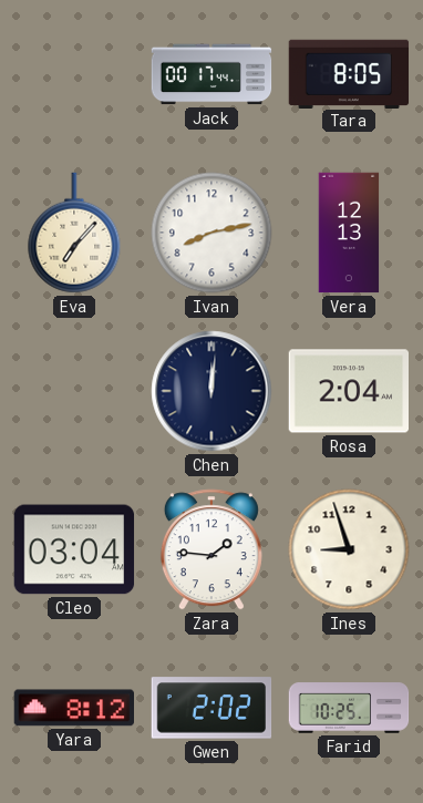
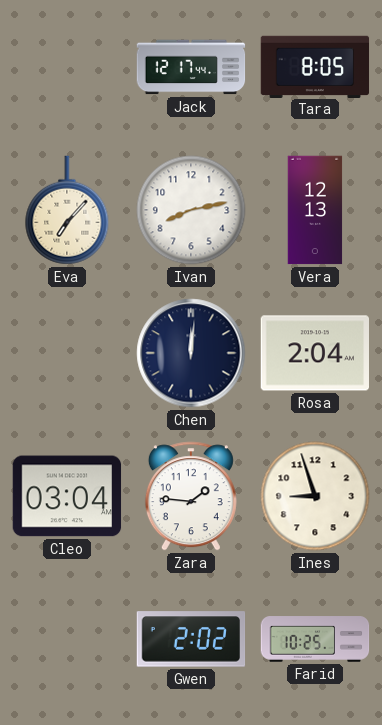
Jack: 00:17 -> 12:17 (191, 67)
Yara: 8:12 -> none (74, 708)
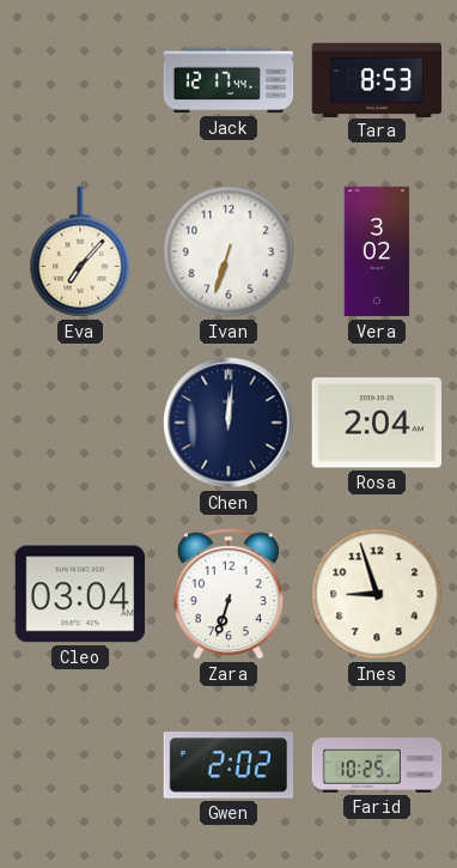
Tara: 8:05 -> 8:53 (377, 79)
Ivan: 8:13 -> 6:33 (228, 251)
Vera: 12:13 -> 3:02 (377, 251)
Zara: 1:46 -> 6:33 (228, 594)
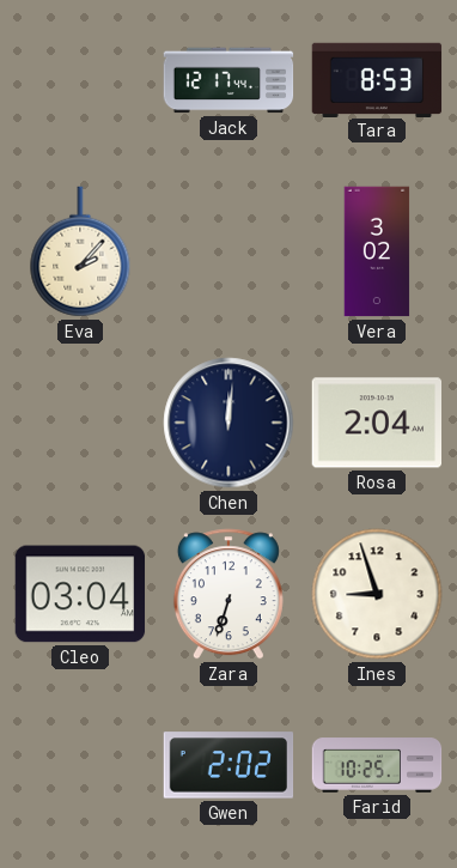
Eva: 7:07 -> 2:07 (80, 251)
Ivan: 6:33 -> none (228, 251)
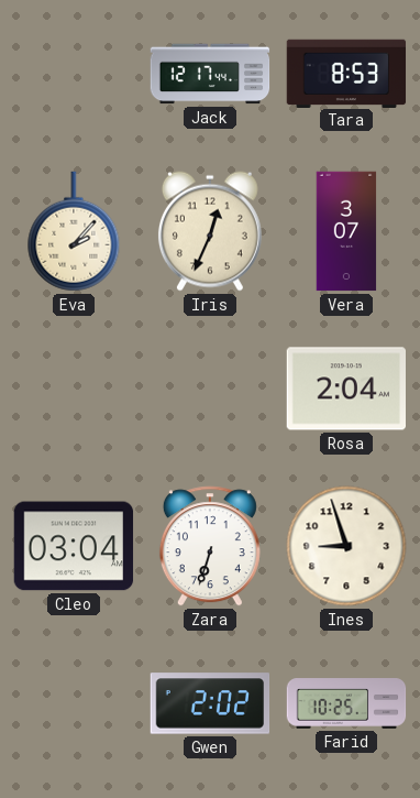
Iris: none -> 12:34 (210, 231)
Vera: 3:02 -> 3:07 (346, 231)
Chen: 12:01 -> none (228, 423)
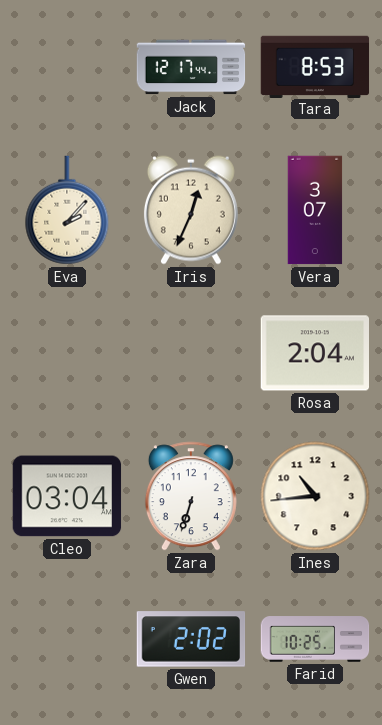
Ines: 8:57 -> 10:44 (315, 496)
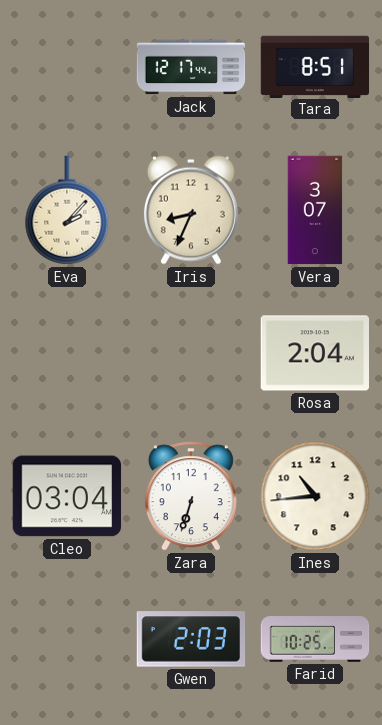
Tara: 8:53 -> 8:51 (315, 66)
Iris: 12:34 -> 8:34 (191, 210)
Gwen: 2:02 -> 2:03 (191, 639)
